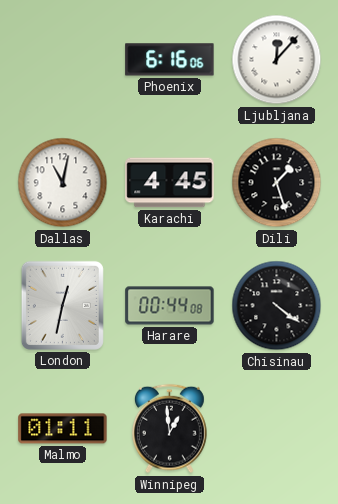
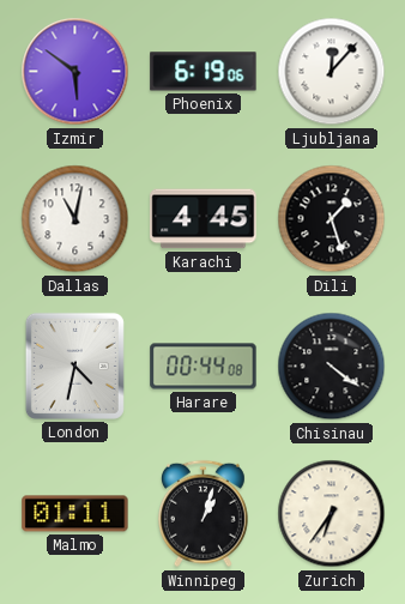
Izmir: none -> 5:51 (75, 72)
Phoenix: 6:16 -> 6:19 (204, 72)
London: 12:32 -> 4:32 (74, 366)
Winnipeg: 12:59 -> 1:03 (204, 514)
Zurich: none -> 6:36 (332, 514)
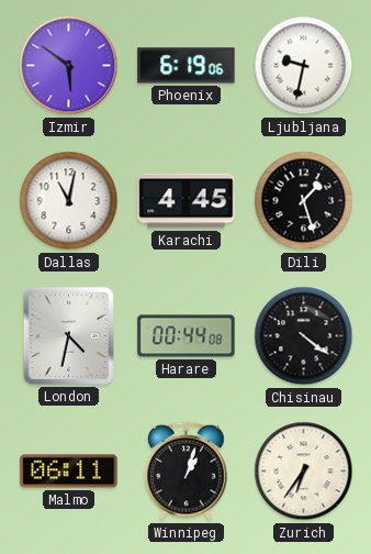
Ljubljana: 12:07 -> 9:32 (304, 66)
Malmo: 01:11 -> 06:11 (69, 472)
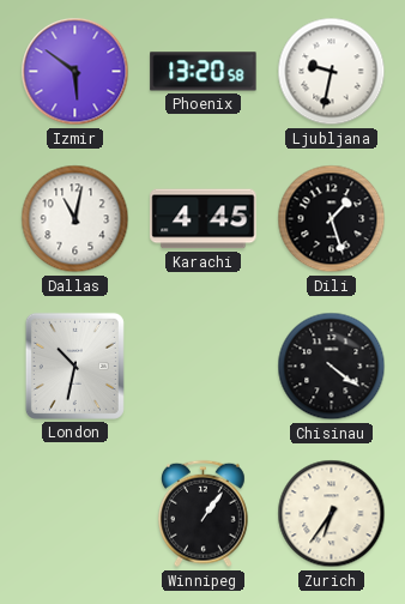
Phoenix: 6:19 -> 13:20 (204, 72)
London: 4:32 -> 10:32 (74, 366)
Harare: 00:44 -> none (187, 336)
Malmo: 06:11 -> none (69, 472)
Winnipeg: 1:03 -> 1:06 (204, 514)
